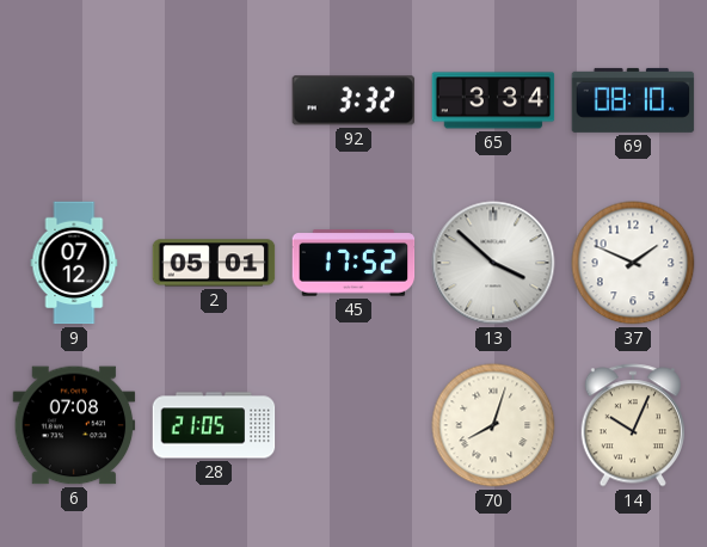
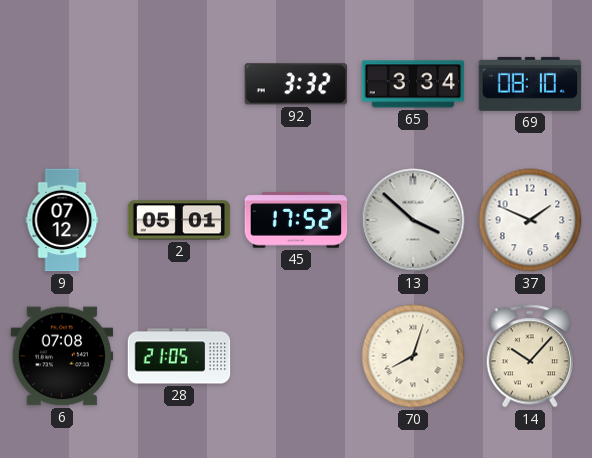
14: 10:04 -> 10:07 (529, 356)
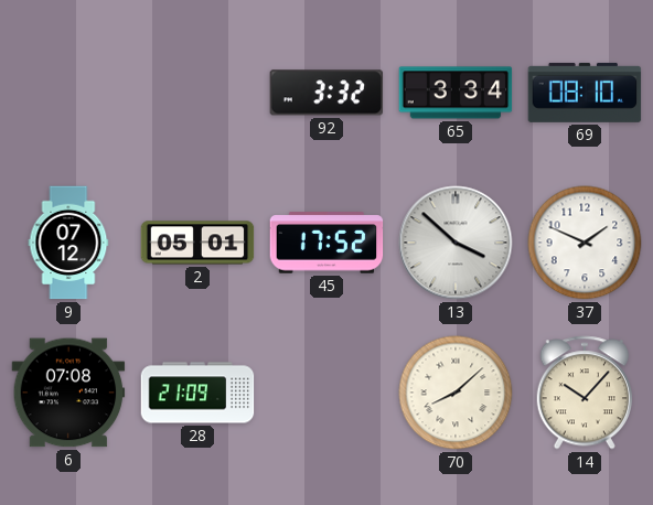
28: 21:05 -> 21:09 (197, 393)
70: 8:03 -> 8:08 (456, 393)
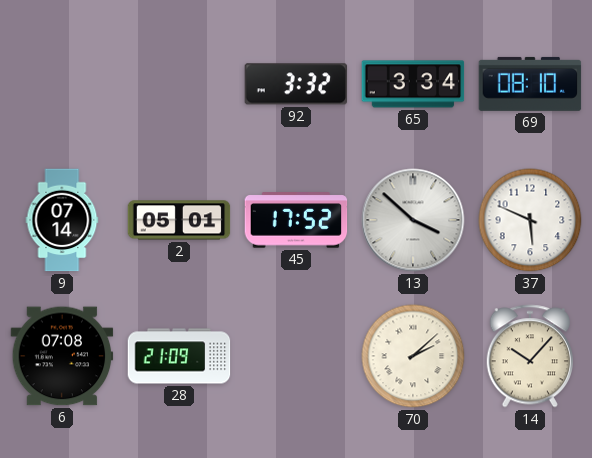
9: 07:12 -> 07:14 (62, 220)
37: 1:49 -> 5:49 (530, 220)
70: 8:08 -> 2:08 (413, 356)
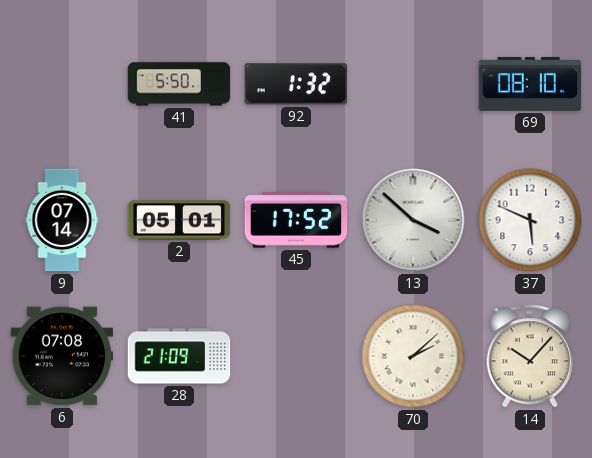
41: none -> 5:50 (179, 84)
92: 3:32 -> 1:32 (296, 84)
65: 3:34 -> none (413, 84)
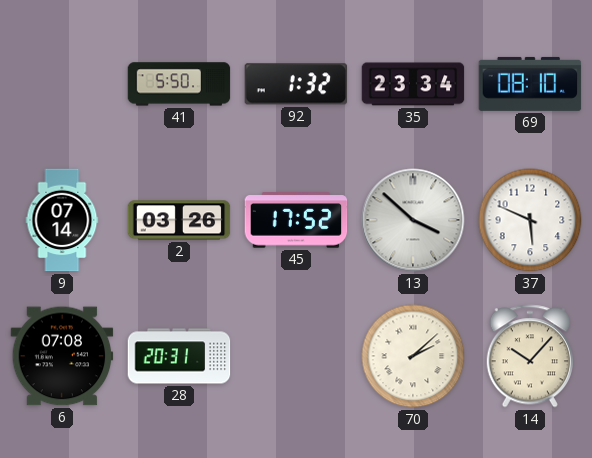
35: none -> 23:34 (413, 84)
2: 05:01 -> 03:26 (179, 220)
28: 21:09 -> 20:31 (179, 356)
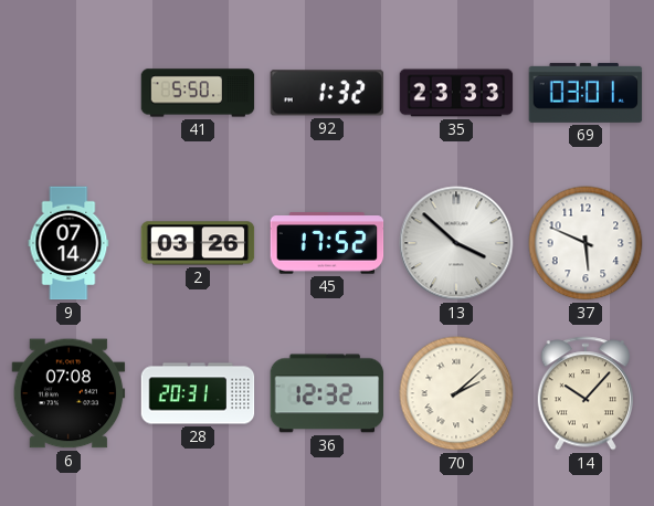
35: 23:34 -> 23:33 (456, 93)
69: 08:10 -> 03:01 (586, 93)
36: none -> 12:32 (327, 393)
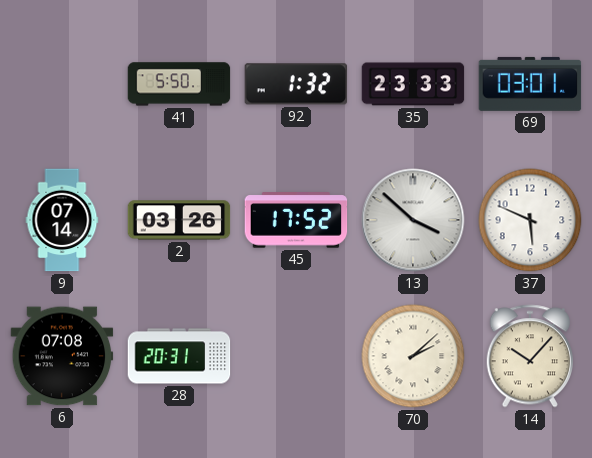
36: 12:32 -> none (327, 393)
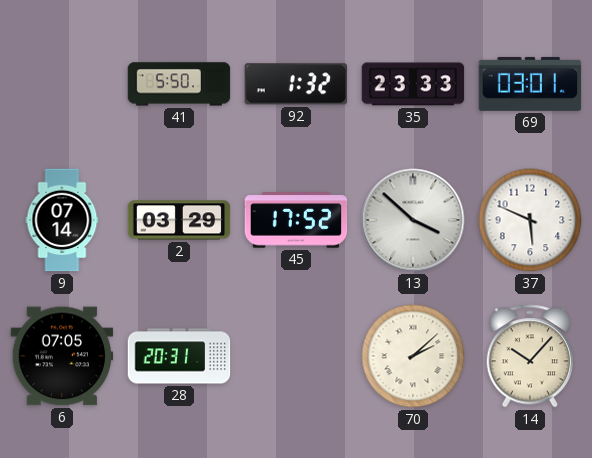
2: 03:26 -> 03:29 (179, 220)
6: 07:08 -> 07:05 (62, 356)
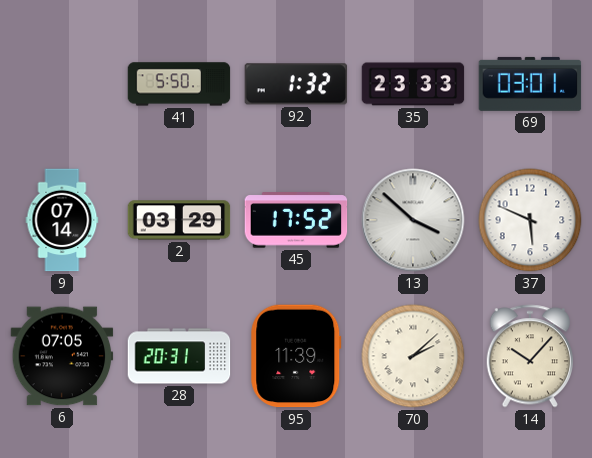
95: none -> 11:39 (296, 356)
